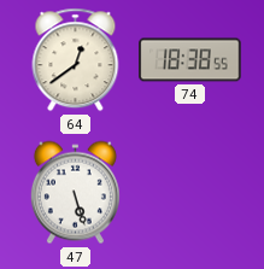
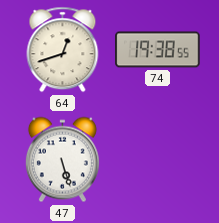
64: 12:39 -> 12:42 (63, 50)
74: 18:38 -> 19:38 (158, 50)
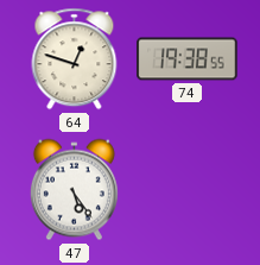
64: 12:42 -> 12:48 (75, 59)
47: 5:27 -> 5:24 (74, 190)
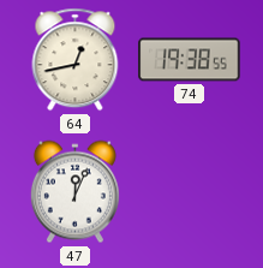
64: 12:48 -> 12:43 (76, 60)
47: 5:24 -> 12:04 (74, 192)
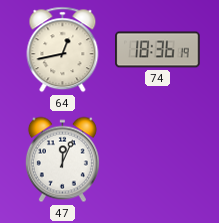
74: 19:38 -> 18:36 (158, 50)
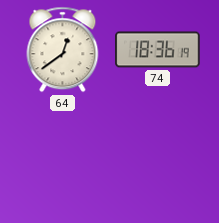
64: 12:43 -> 12:39 (63, 50)
47: 12:04 -> none (62, 160)
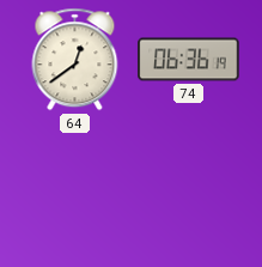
74: 18:36 -> 06:36 (189, 60)
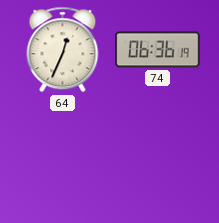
64: 12:39 -> 12:34 (63, 50)
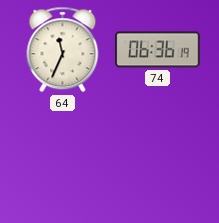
64: 12:34 -> 11:34 (63, 50)
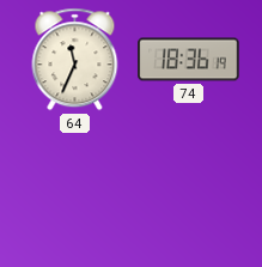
74: 06:36 -> 18:36 (189, 60)
